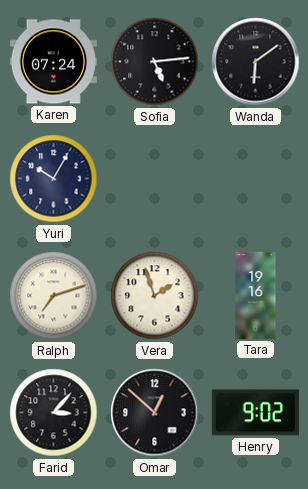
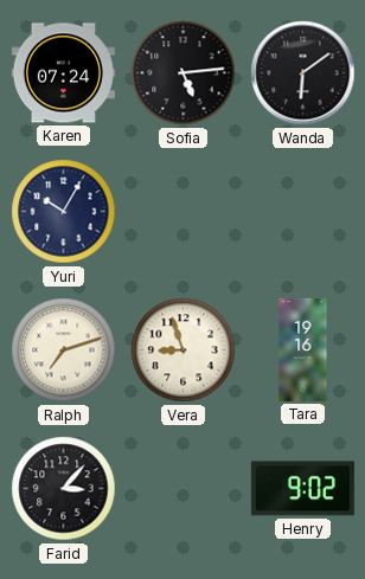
Vera: 1:57 -> 8:57 (184, 350)
Omar: 12:52 -> none (155, 413)
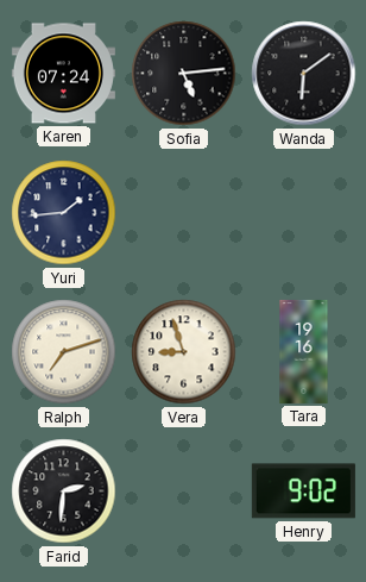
Yuri: 10:05 -> 1:44 (64, 213)
Farid: 3:07 -> 2:31 (64, 492)
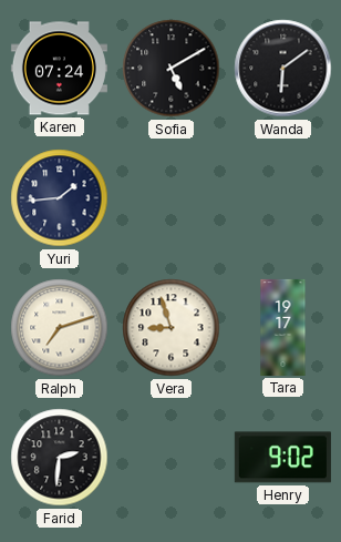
Sofia: 5:14 -> 5:10 (172, 69)
Tara: 19:16 -> 19:17 (283, 327)
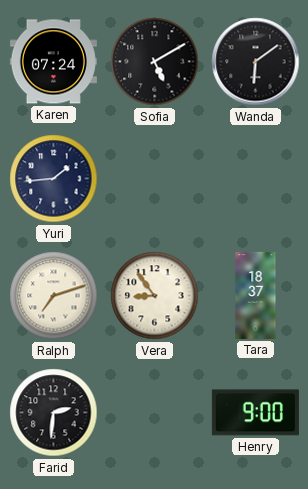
Vera: 8:57 -> 8:54 (155, 296)
Tara: 19:17 -> 18:37 (256, 295)
Henry: 9:02 -> 9:00 (255, 413)
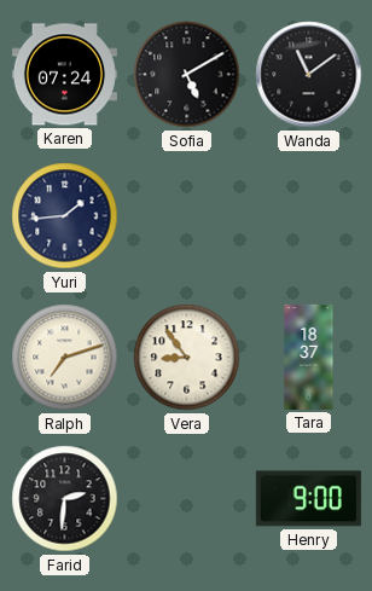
Wanda: 6:09 -> 11:09 (309, 75)
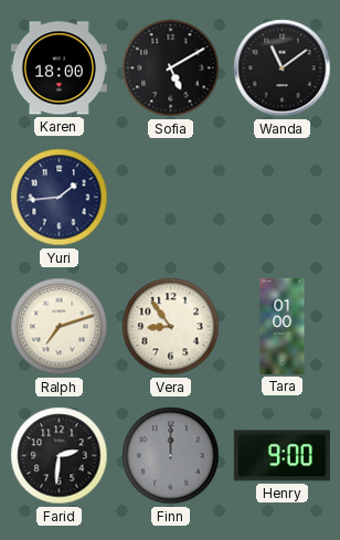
Karen: 07:24 -> 18:00 (59, 68)
Tara: 18:37 -> 01:00 (283, 326)
Finn: none -> 12:00 (171, 456)
